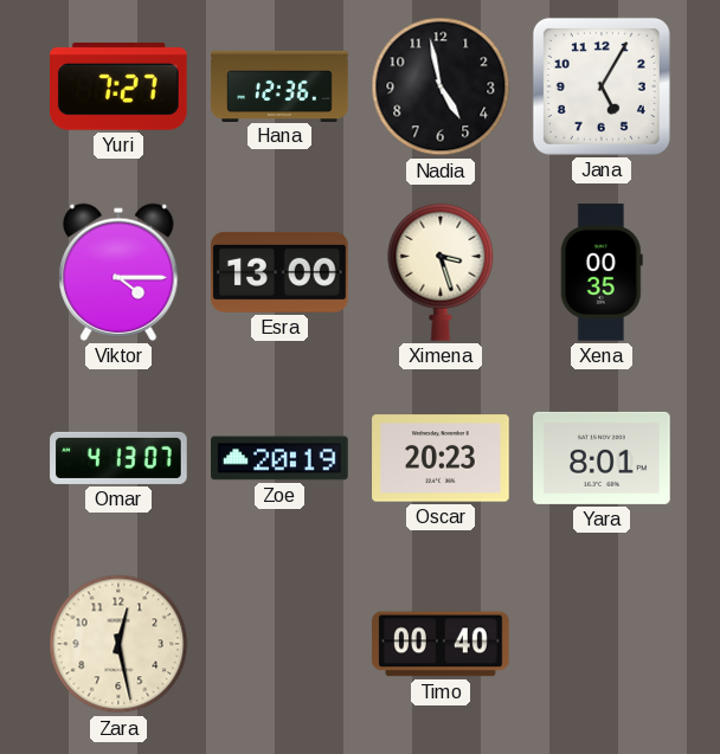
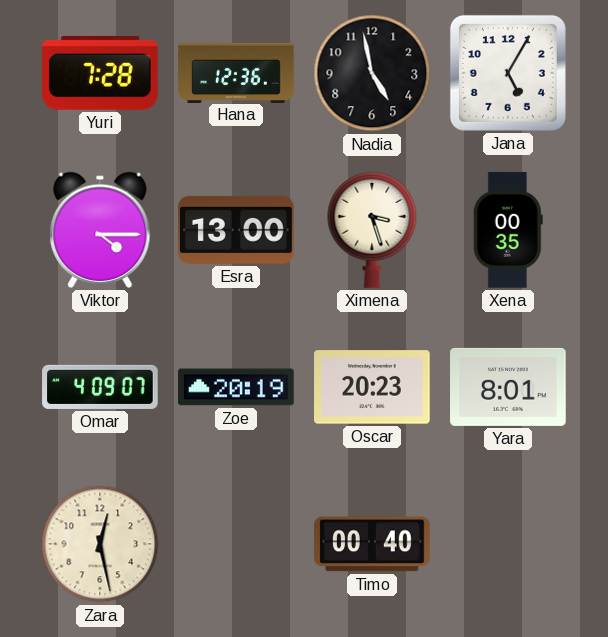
Yuri: 7:27 -> 7:28 (101, 73)
Omar: 4:13 -> 4:09 (100, 387)
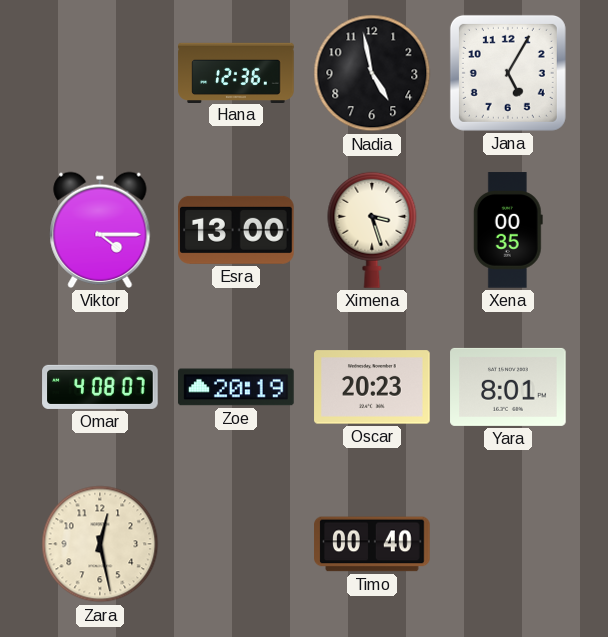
Yuri: 7:28 -> none (101, 73)
Omar: 4:09 -> 4:08 (100, 387)
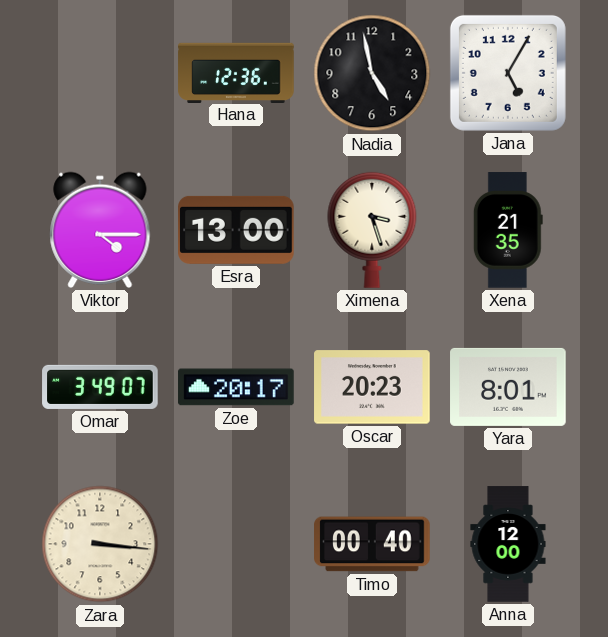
Xena: 00:35 -> 21:35 (508, 230)
Omar: 4:08 -> 3:49 (100, 387)
Zoe: 20:19 -> 20:17 (236, 387)
Zara: 12:28 -> 3:16 (100, 544)
Anna: none -> 12:00 (508, 544)
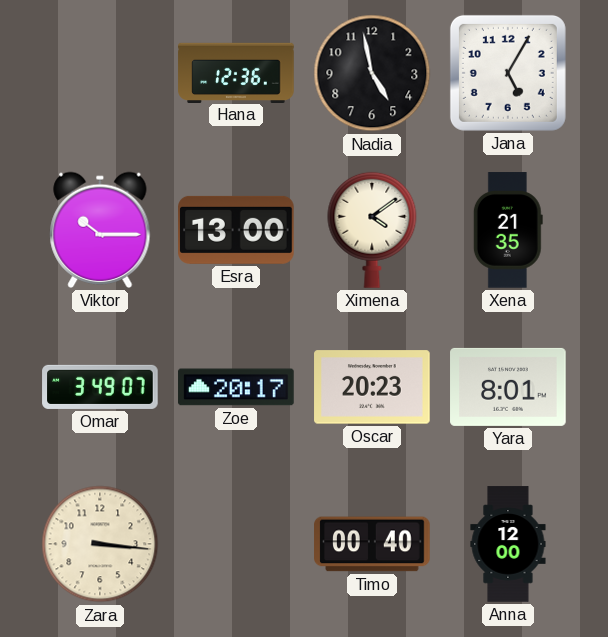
Viktor: 4:15 -> 10:15 (100, 230)
Ximena: 3:27 -> 4:09 (372, 230)
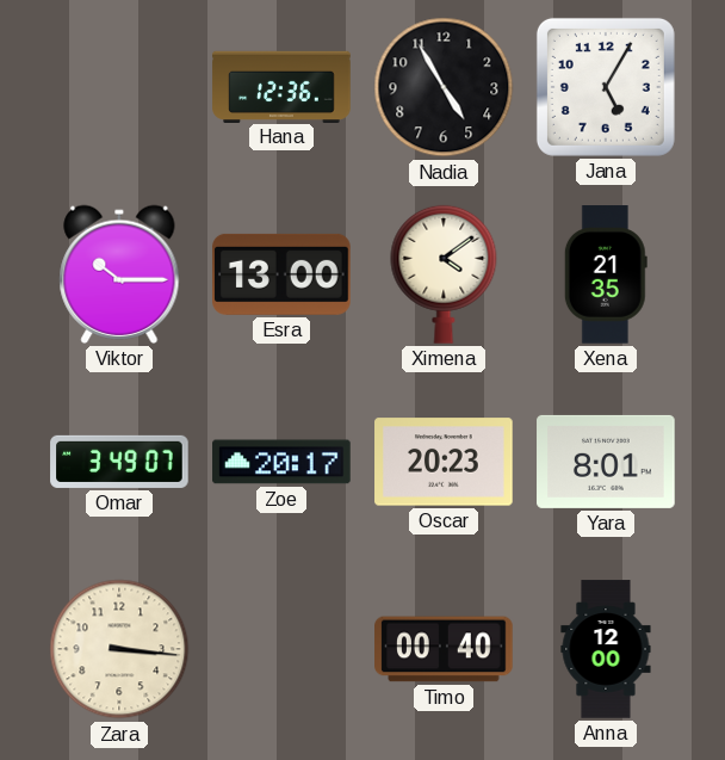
Nadia: 4:58 -> 4:55 (444, 87)
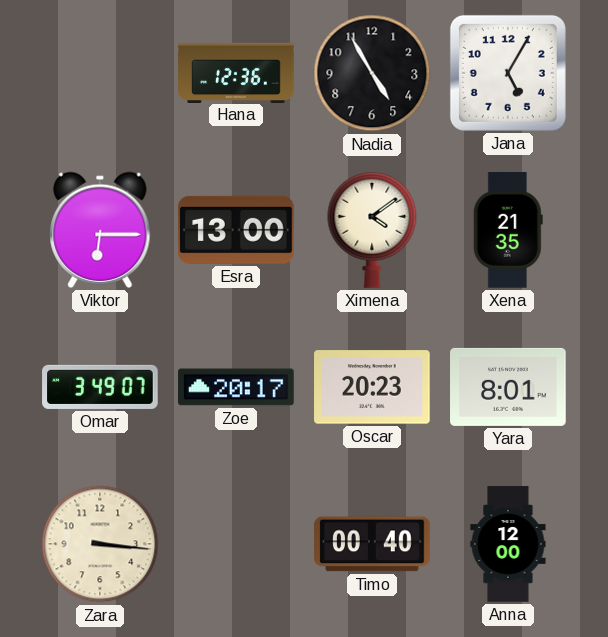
Viktor: 10:15 -> 6:15 (100, 230)
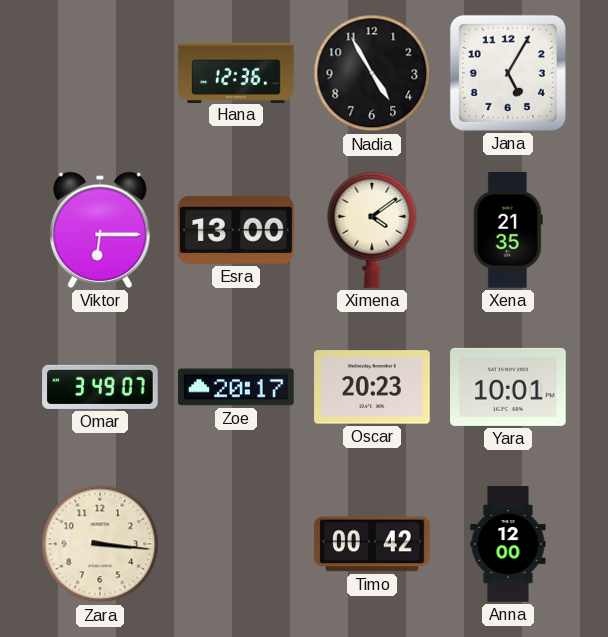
Yara: 8:01 -> 10:01 (508, 387)
Timo: 00:40 -> 00:42 (372, 544)
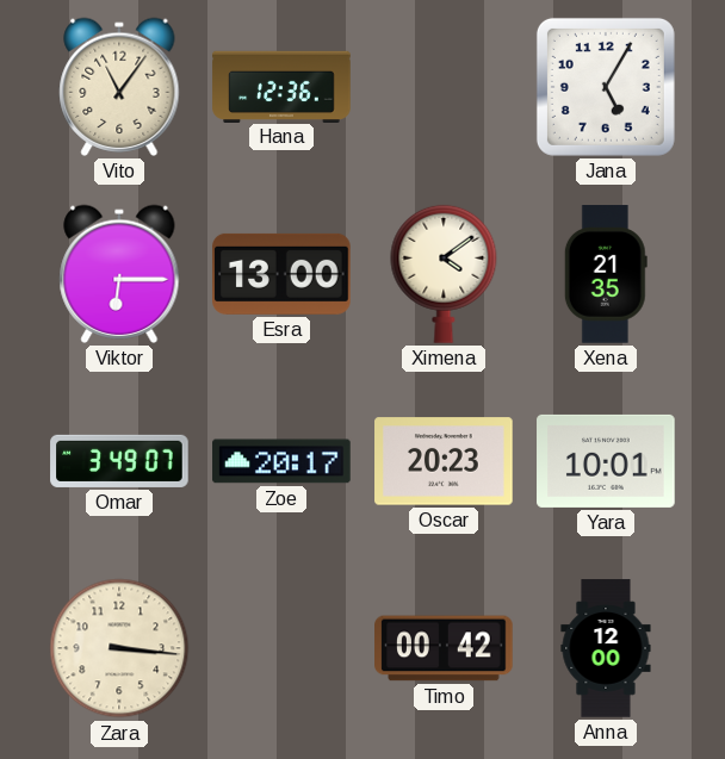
Vito: none -> 11:06 (119, 87)
Nadia: 4:55 -> none (372, 73)
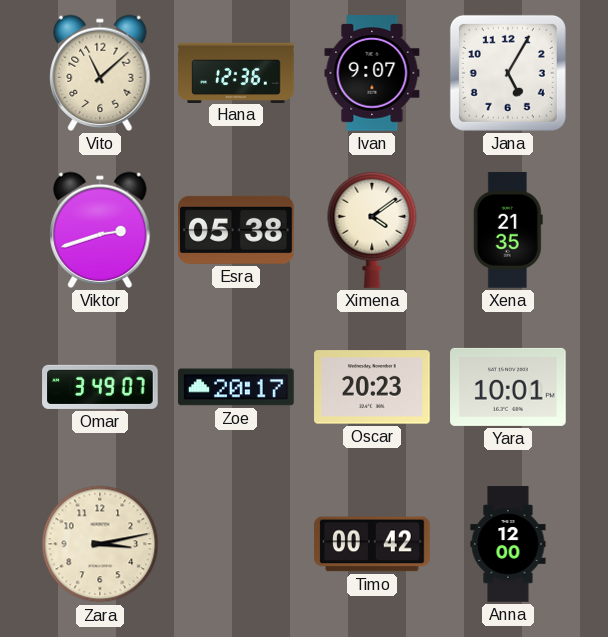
Vito: 11:06 -> 11:08 (100, 73)
Ivan: none -> 9:07 (372, 73)
Viktor: 6:15 -> 2:42 (100, 230)
Esra: 13:00 -> 05:38 (236, 230)
Zara: 3:16 -> 3:13 (100, 544)
